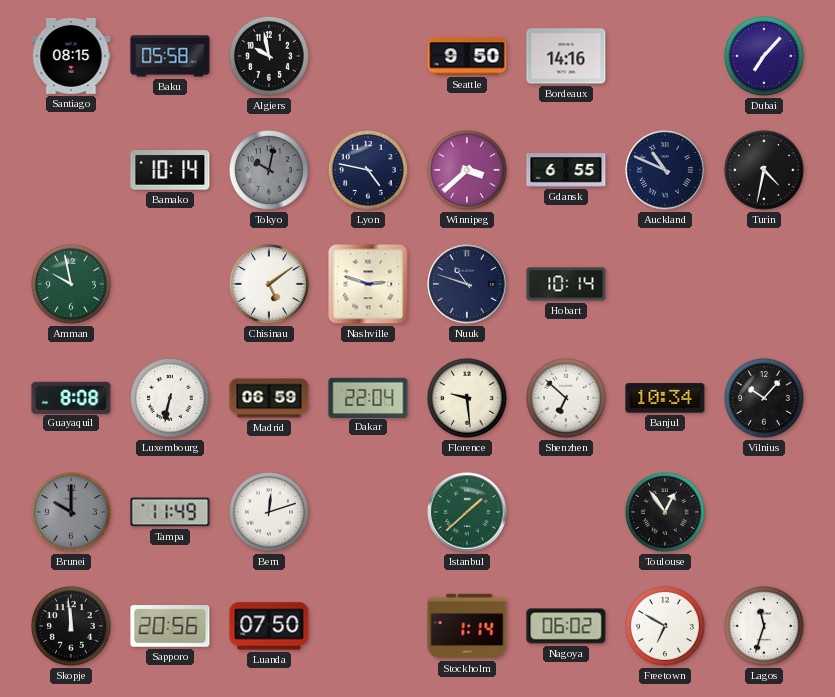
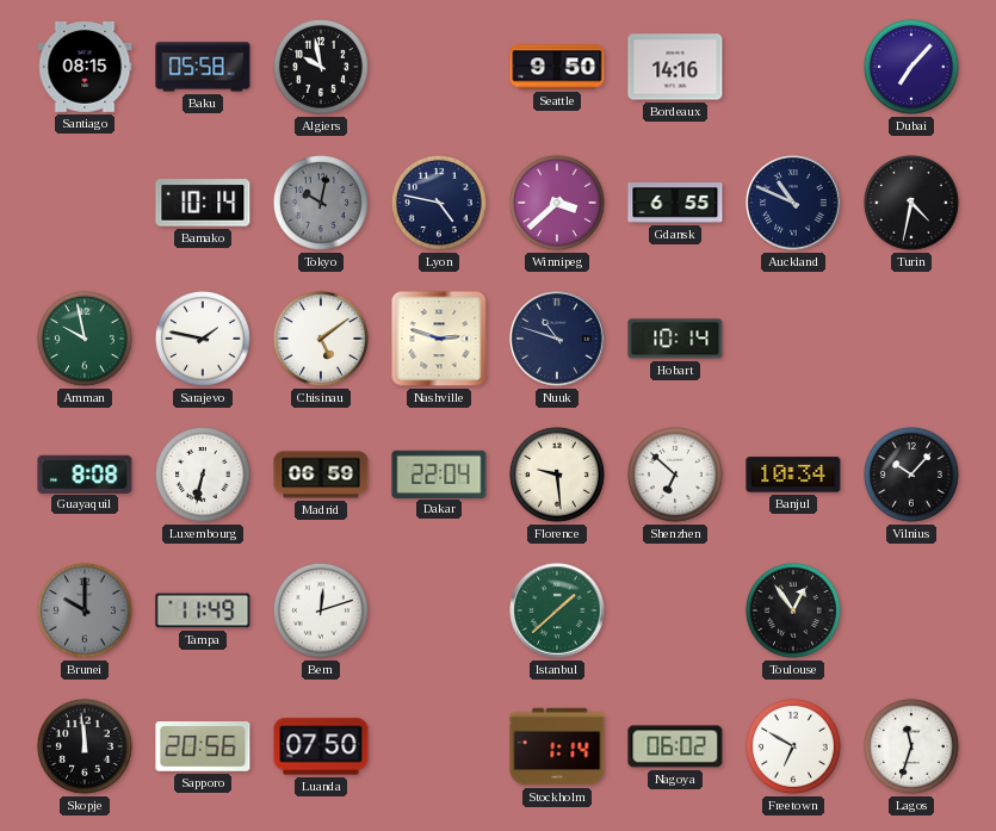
Sarajevo: none -> 1:47 (203, 339)
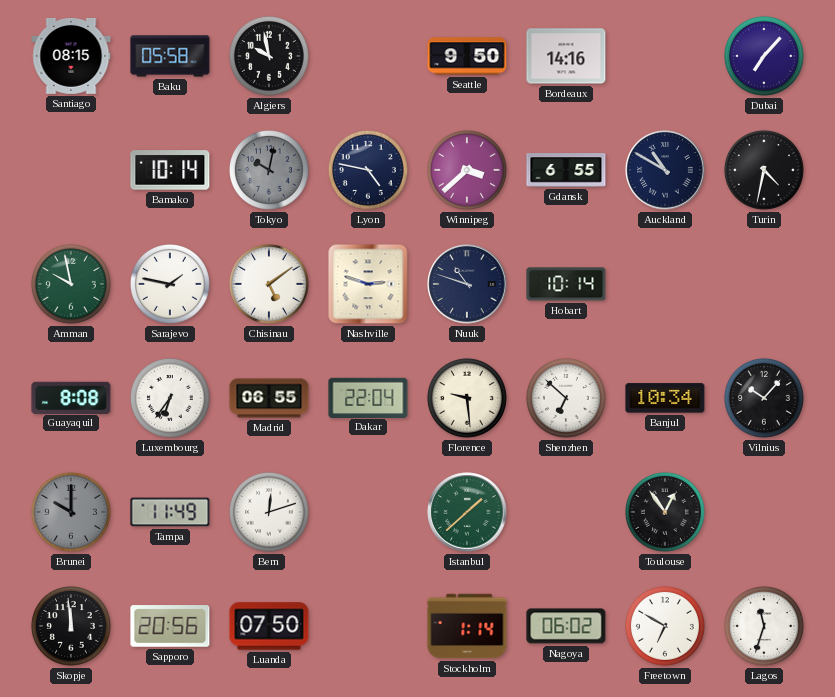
Auckland: 10:49 -> 10:50 (665, 170)
Luxembourg: 6:32 -> 6:36 (170, 398)
Madrid: 06:59 -> 06:55 (269, 398)
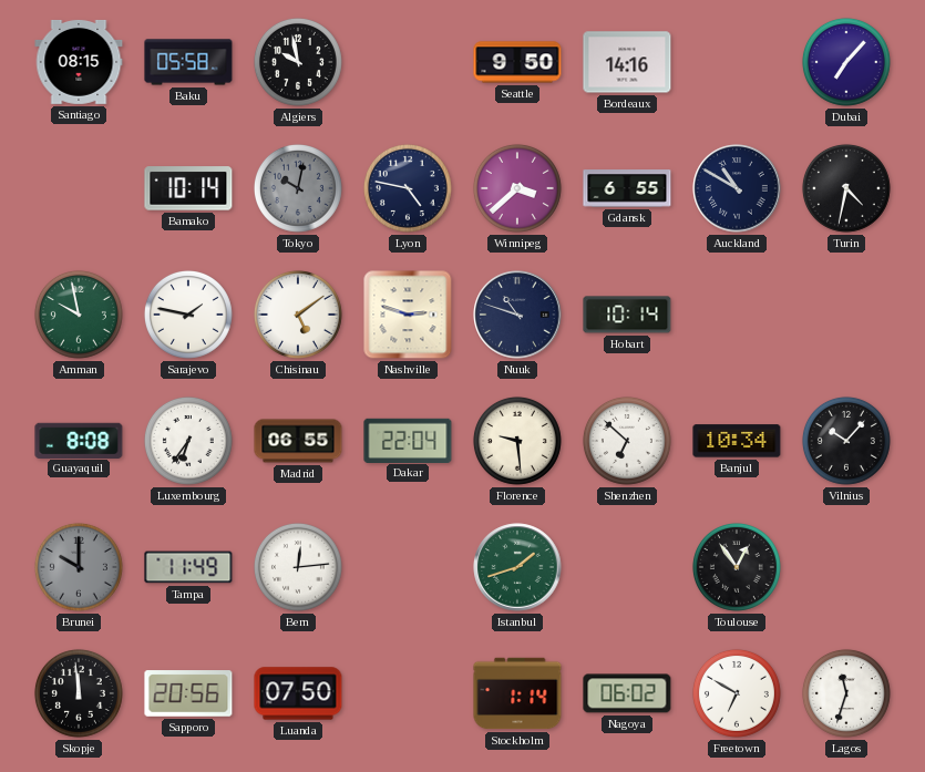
Bern: 12:12 -> 12:14 (298, 567)
Istanbul: 1:38 -> 1:42 (517, 567)
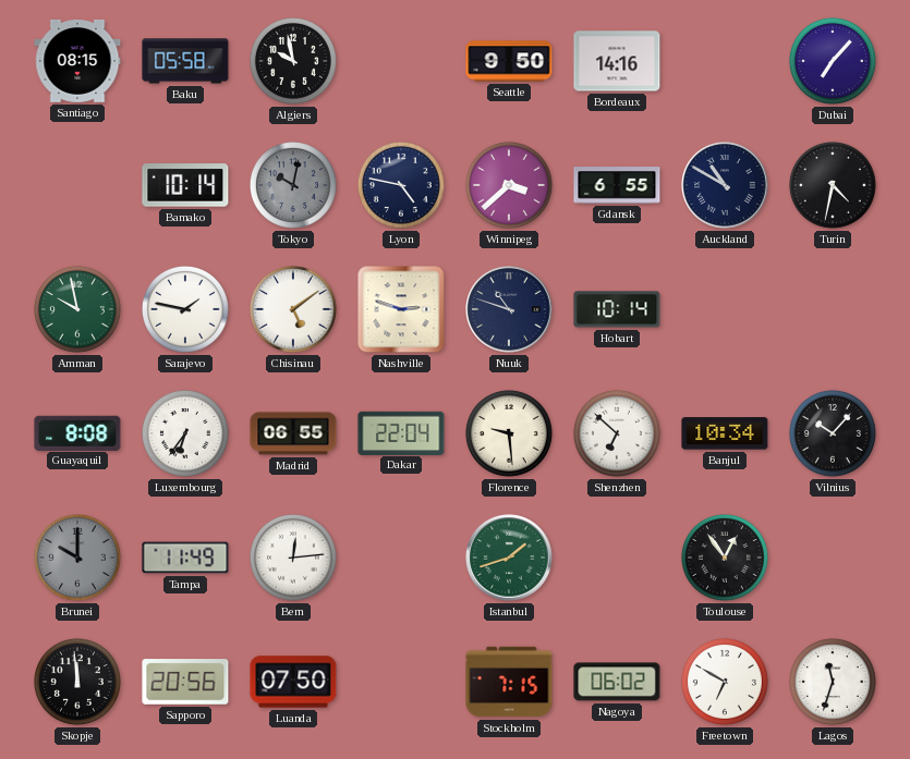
Stockholm: 1:14 -> 7:15 (509, 682)
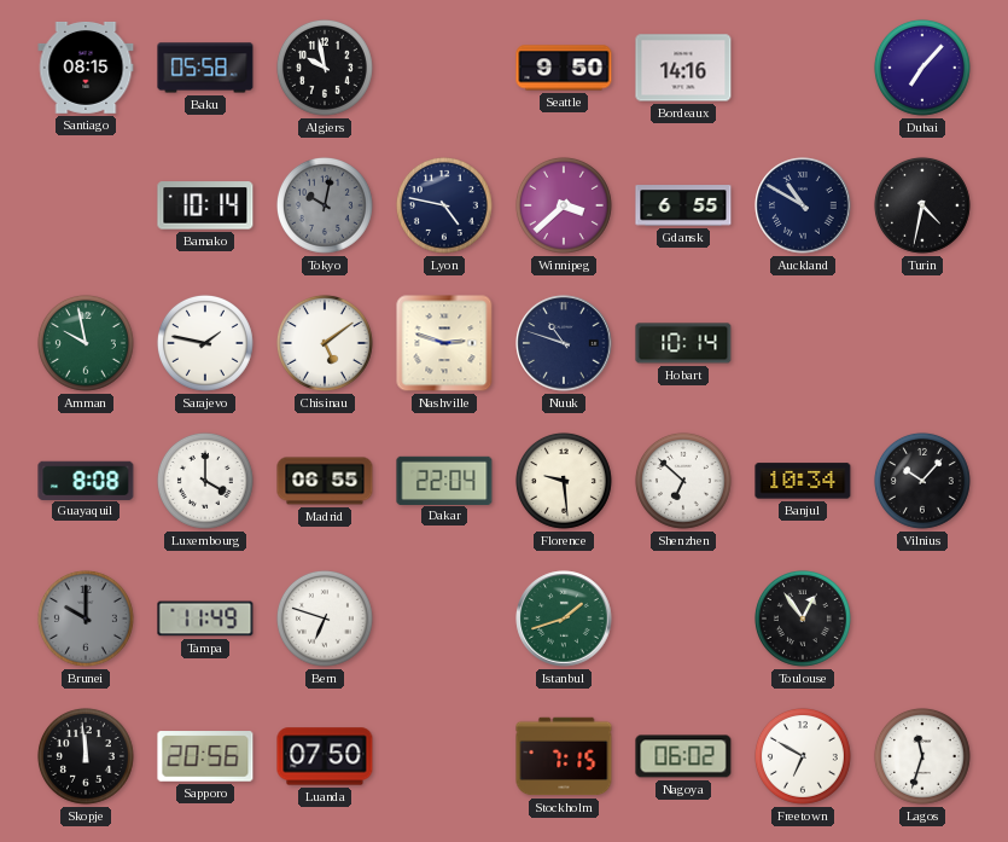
Luxembourg: 6:36 -> 4:00 (205, 481)
Bern: 12:14 -> 6:48 (325, 619)
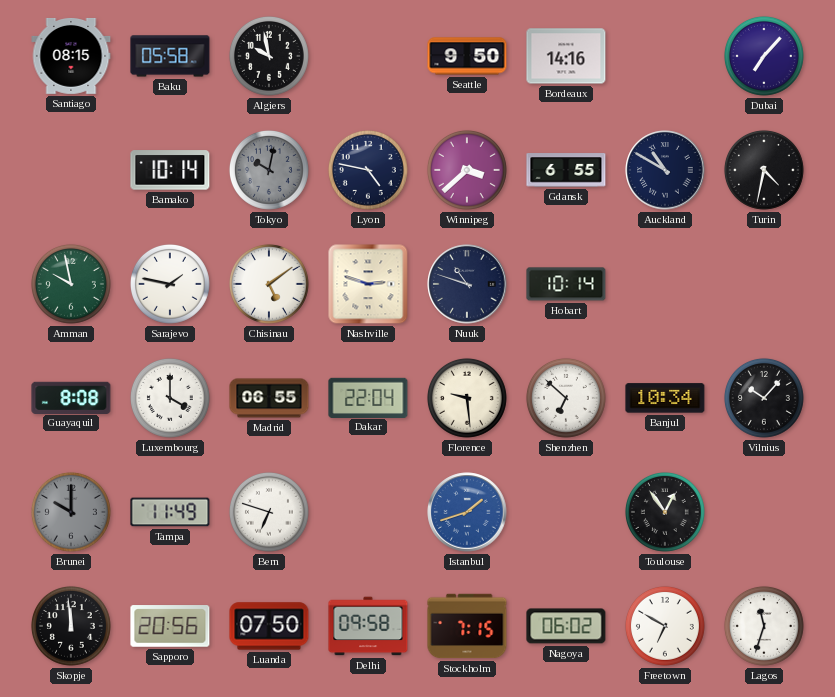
Istanbul dial: green -> blue (467, 512)
Delhi: none -> 09:58 (368, 626)
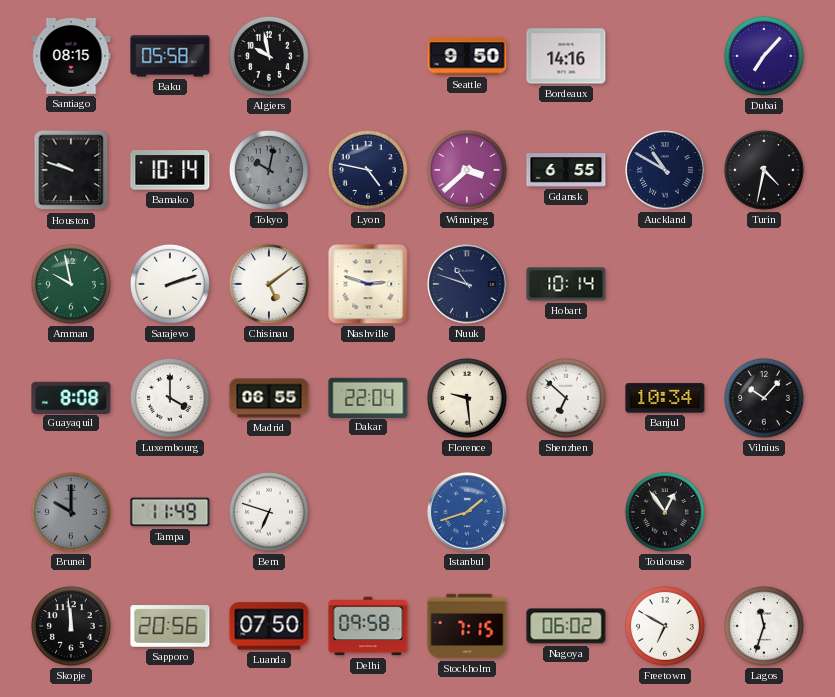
Houston: none -> 9:48 (71, 170)
Sarajevo: 1:47 -> 2:12 (170, 284)
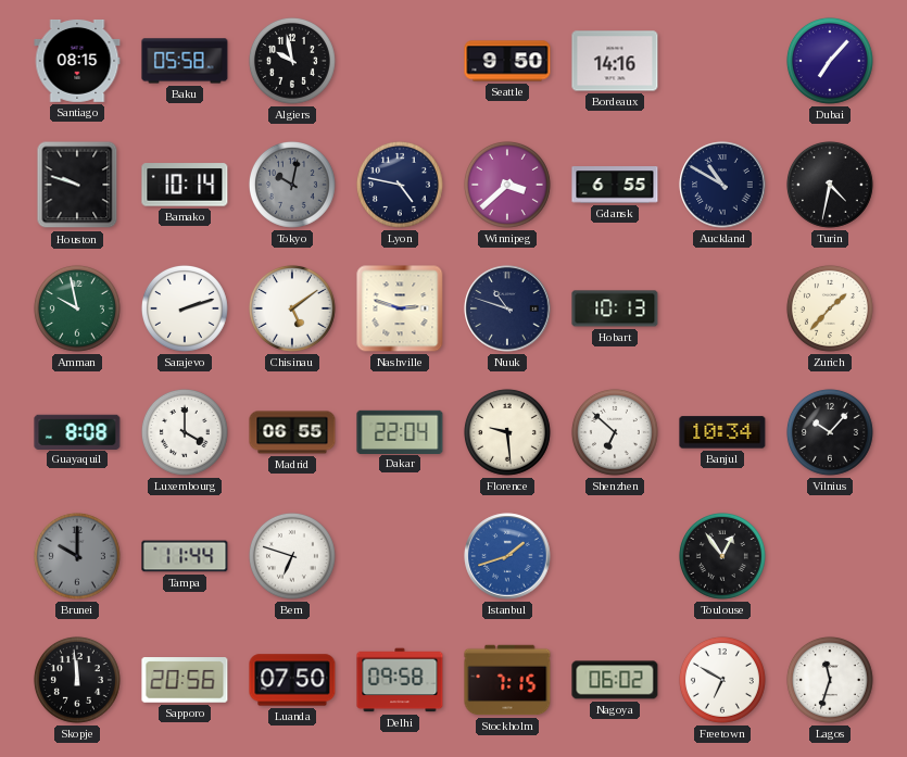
Hobart: 10:14 -> 10:13 (615, 308)
Zurich: none -> 1:37 (830, 308)
Tampa: 11:49 -> 11:44 (185, 556)
